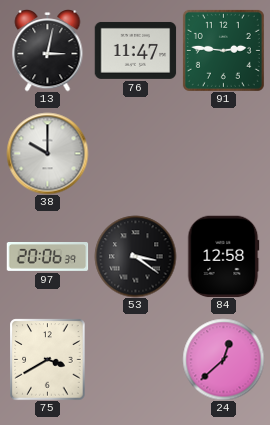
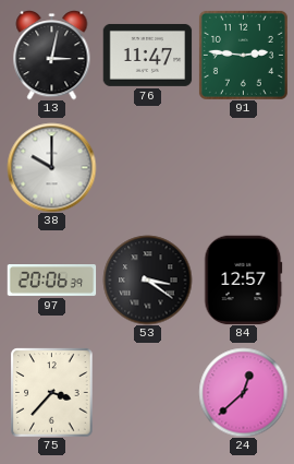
84: 12:58 -> 12:57 (244, 279)
75: 3:40 -> 3:37 (52, 392)
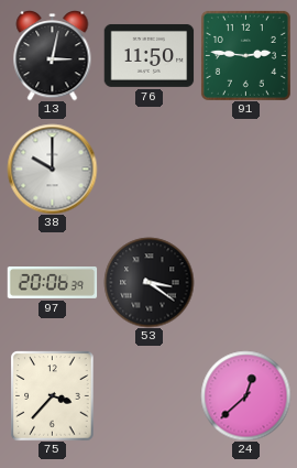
76: 11:47 -> 11:50 (148, 55)
84: 12:57 -> none (244, 279)
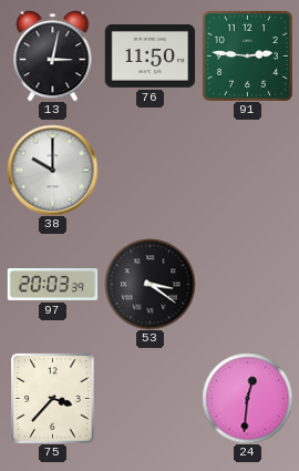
97: 20:06 -> 20:03 (52, 285)
24: 12:38 -> 12:31 (247, 398)
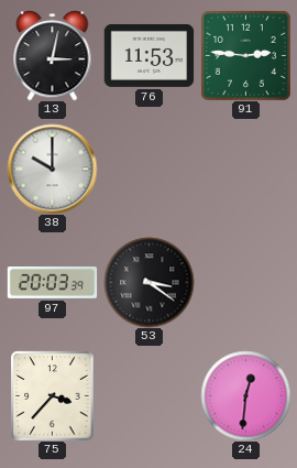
76: 11:50 -> 11:53 (148, 55)
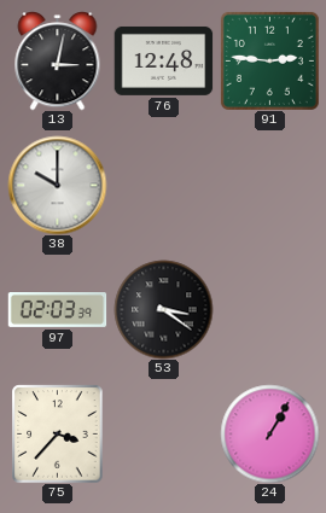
76: 11:53 -> 12:48 (163, 60)
97: 20:03 -> 02:03 (57, 310)
24: 12:31 -> 1:05 (269, 433)
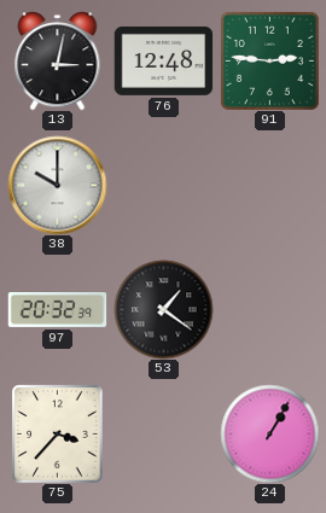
97: 02:03 -> 20:32 (57, 310)
53: 3:21 -> 1:21 (163, 309)
